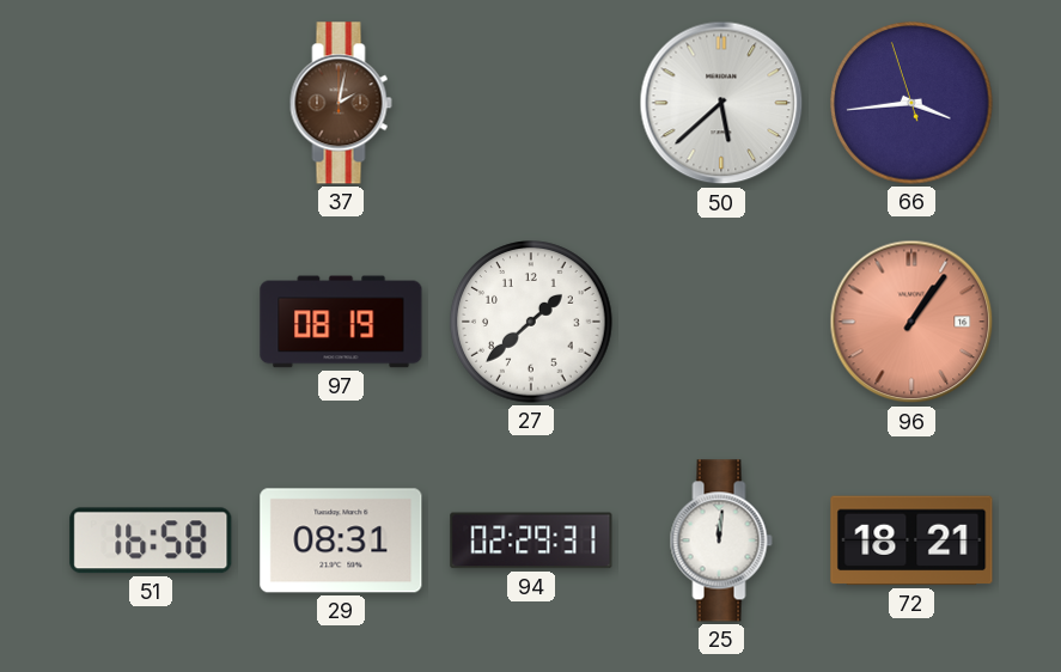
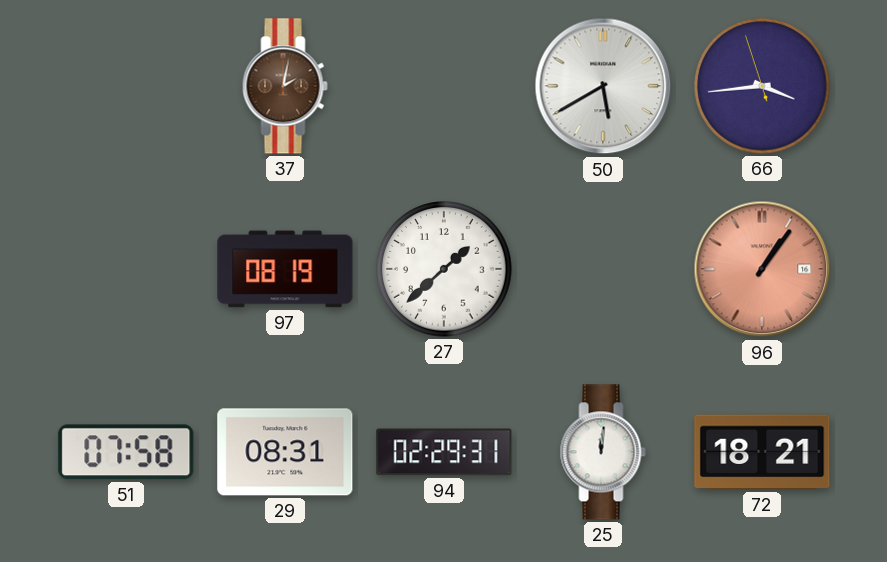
50: 5:38 -> 5:40 (603, 86)
51: 16:58 -> 07:58 (126, 452)
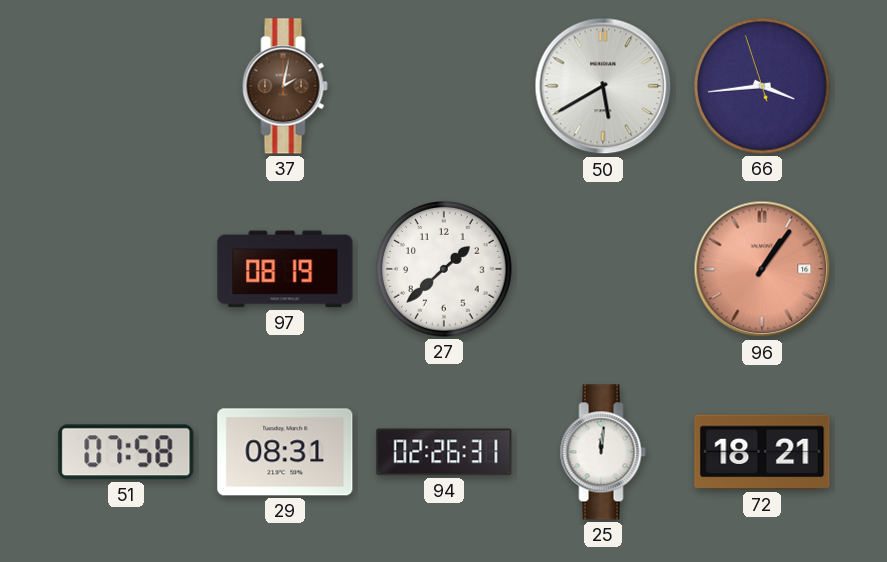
94: 02:29 -> 02:26 (444, 452)
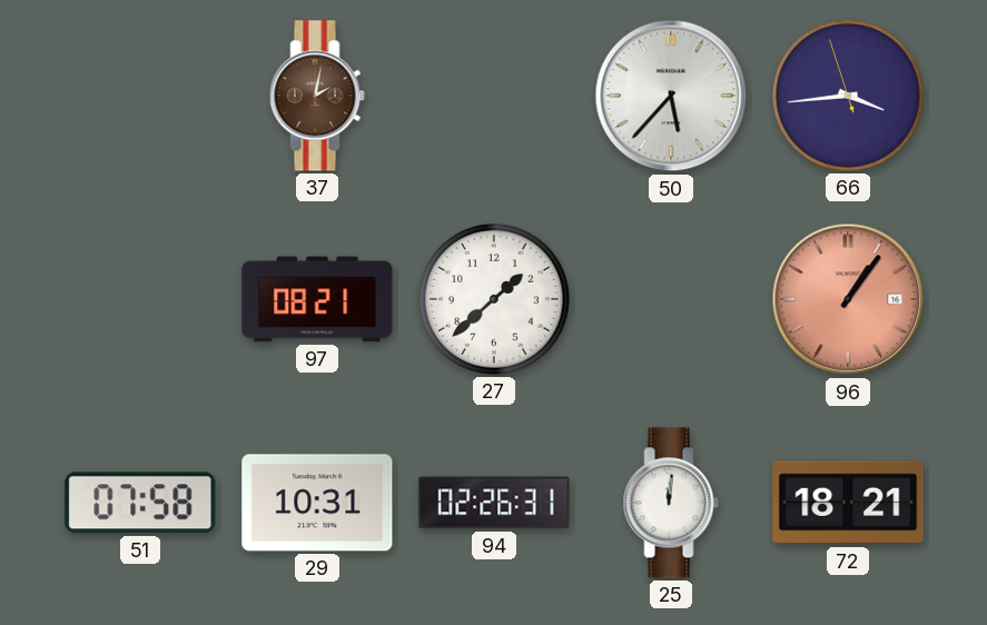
50: 5:40 -> 5:37 (671, 96)
97: 08:19 -> 08:21 (317, 299)
29: 08:31 -> 10:31 (317, 503)
